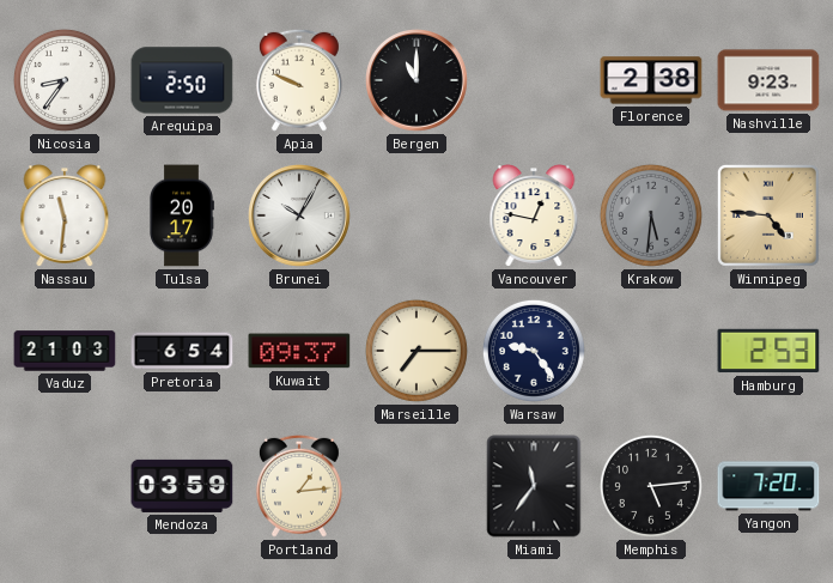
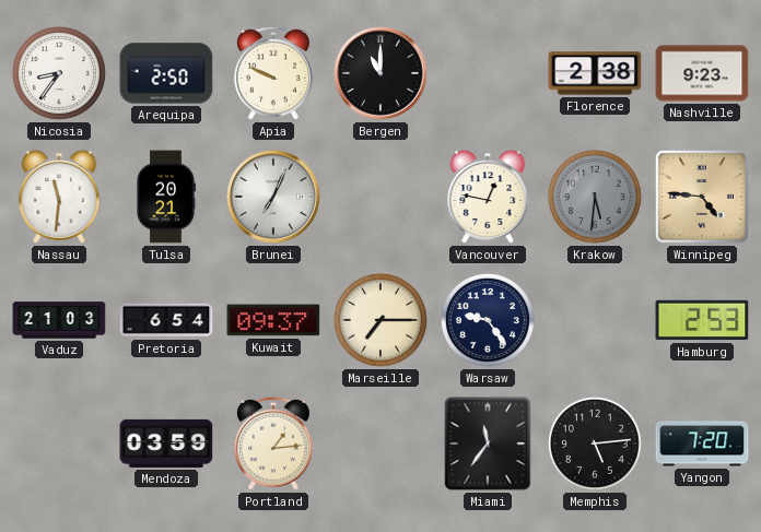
Tulsa: 20:17 -> 20:21 (166, 197)
Brunei: 10:05 -> 7:04 (274, 198)
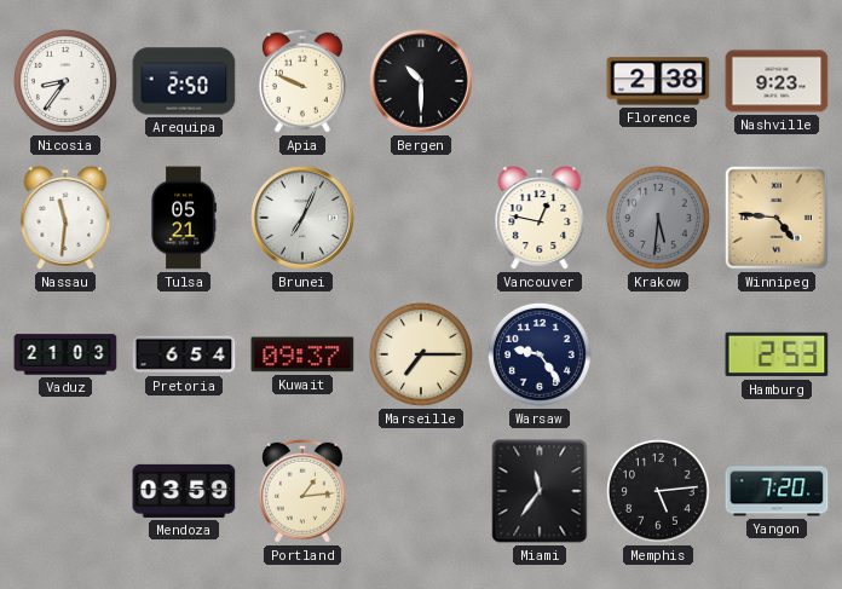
Bergen: 11:00 -> 10:30 (422, 82)
Tulsa: 20:21 -> 05:21 (184, 218)
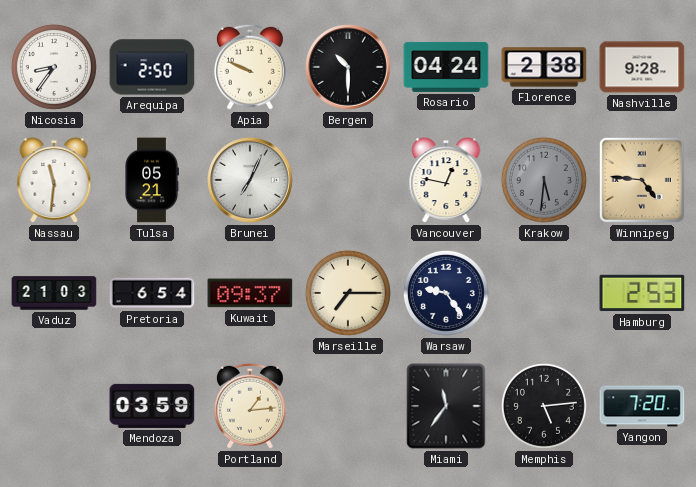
Rosario: none -> 04:24 (446, 67)
Nashville: 9:23 -> 9:28 (642, 67)
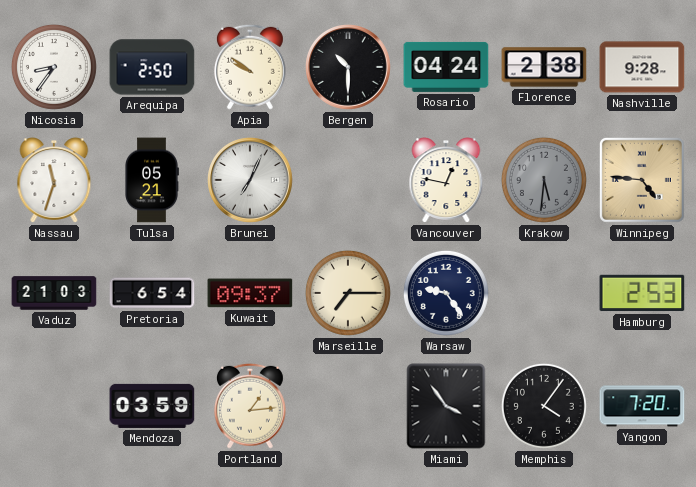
Apia: 9:49 -> 9:51 (250, 67)
Nassau: 11:31 -> 11:33 (54, 180)
Miami: 11:36 -> 3:54 (446, 406)
Memphis: 5:14 -> 4:06 (544, 406)
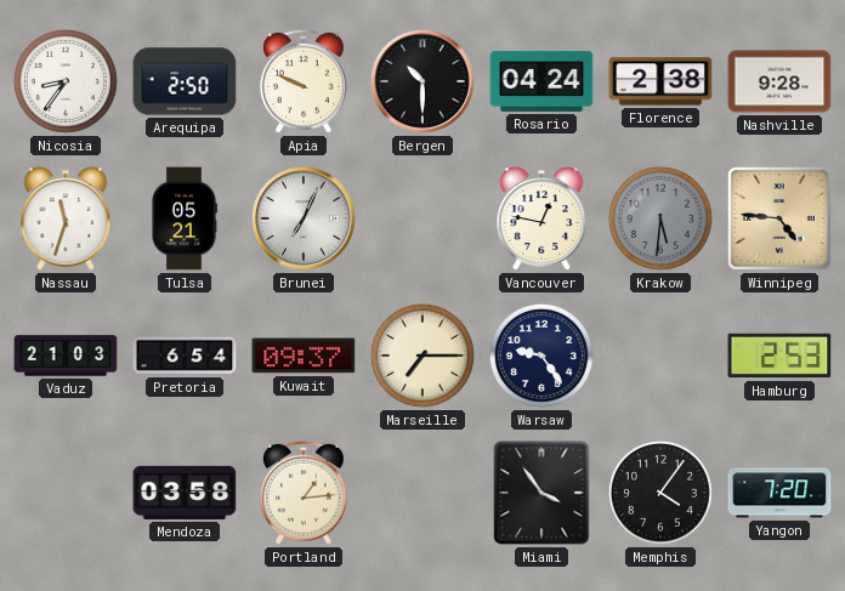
Apia: 9:51 -> 9:49 (304, 81)
Mendoza: 03:59 -> 03:58 (185, 493)
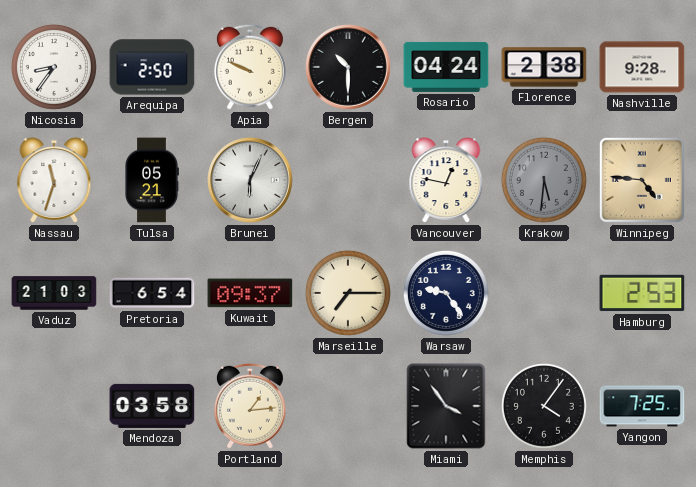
Brunei: 7:04 -> 6:04 (251, 181)
Yangon: 7:20 -> 7:25 (642, 406)
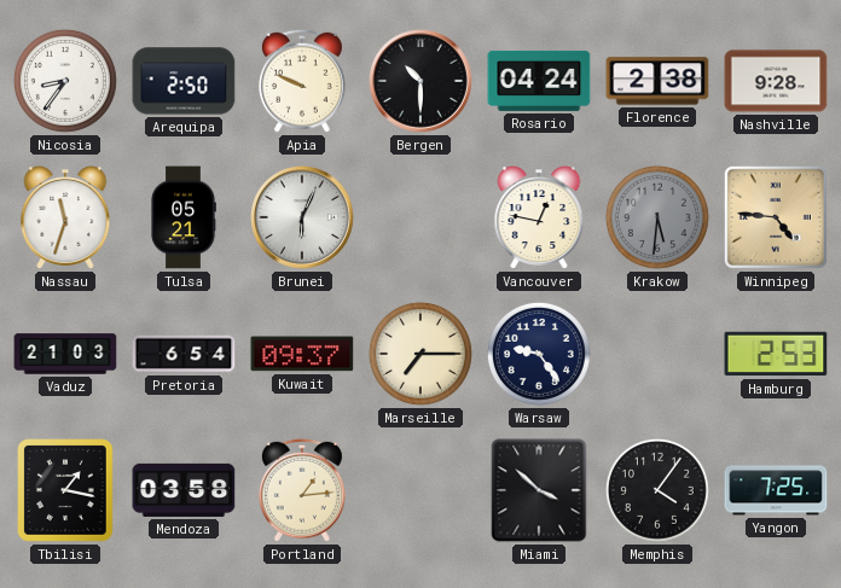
Tbilisi: none -> 1:17 (65, 490)
Miami: 3:54 -> 3:52 (539, 490)
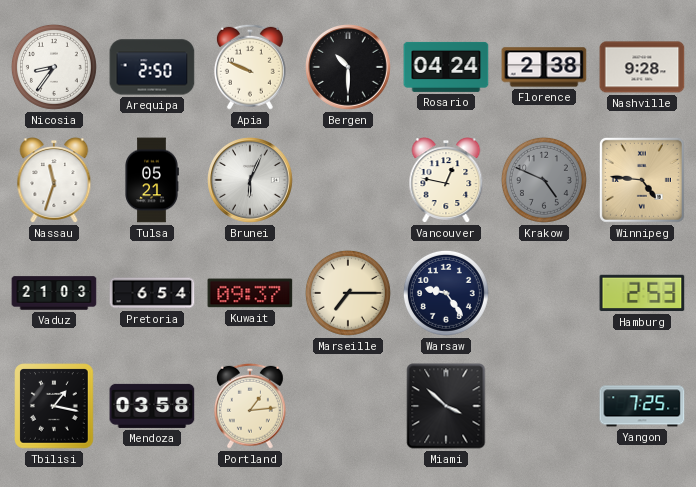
Krakow: 5:31 -> 4:49 (544, 180)
Memphis: 4:06 -> none (657, 490)
